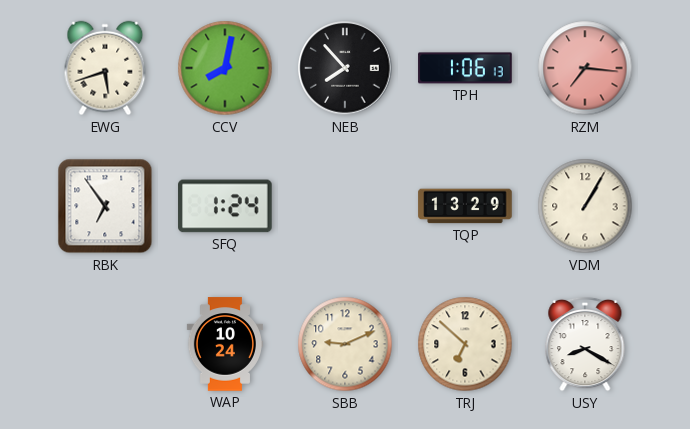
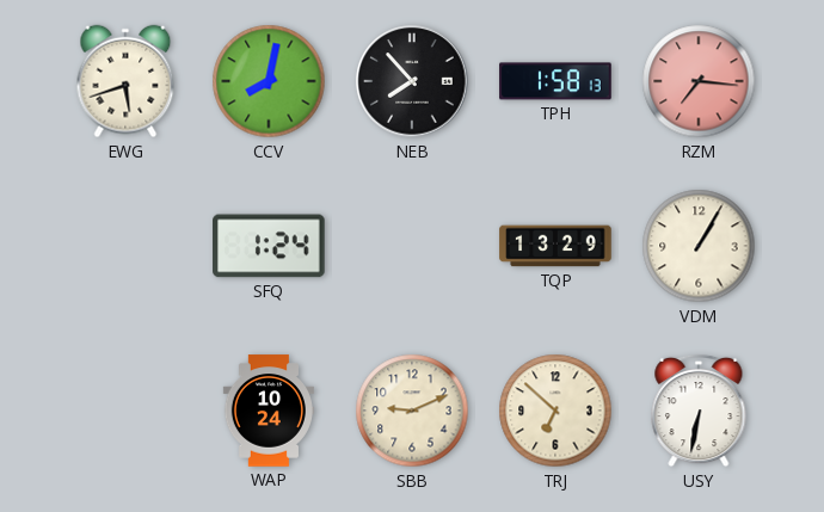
TPH: 1:06 -> 1:58 (555, 81)
RBK: 6:54 -> none (105, 206)
USY: 8:20 -> 6:32 (699, 411)
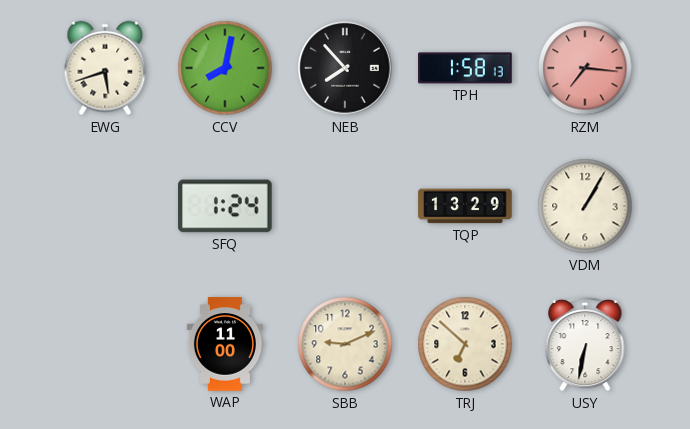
WAP: 10:24 -> 11:00 (225, 344)
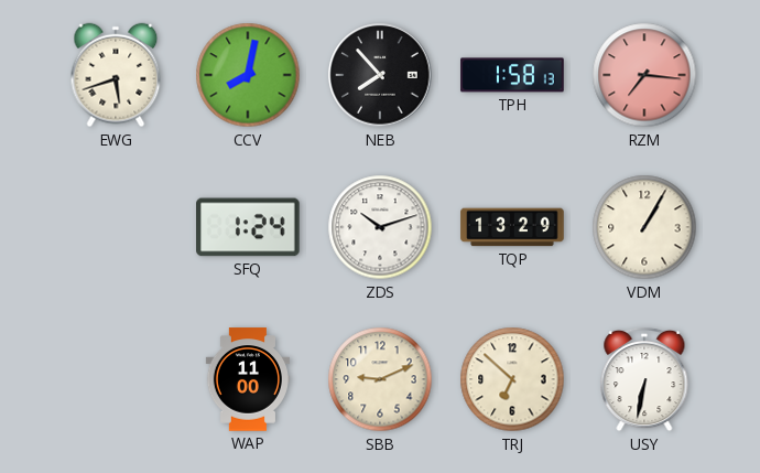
ZDS: none -> 10:12 (380, 227)
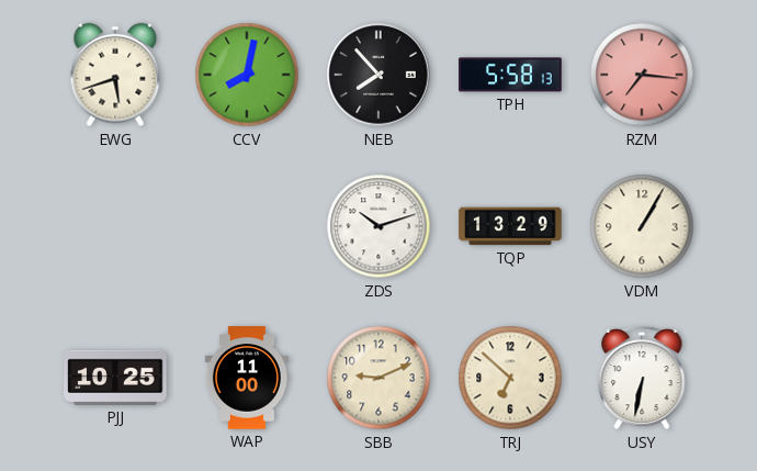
TPH: 1:58 -> 5:58 (510, 75)
SFQ: 1:24 -> none (248, 227)
PJJ: none -> 10:25 (115, 378)
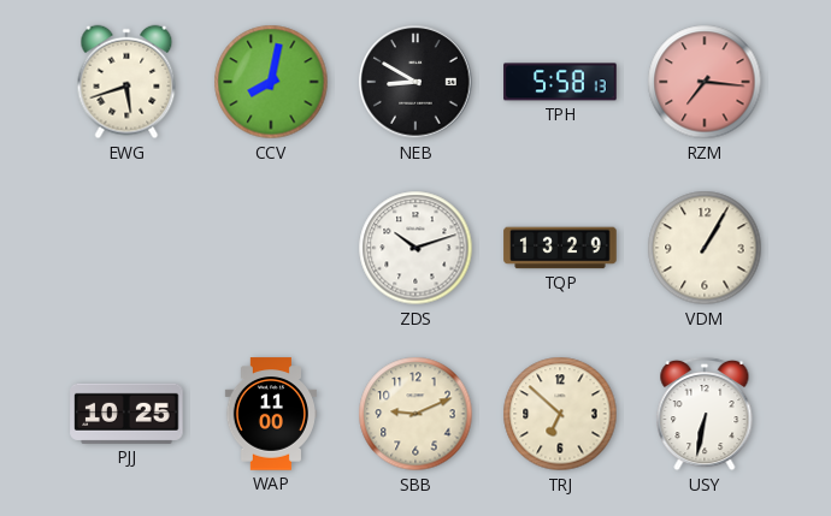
NEB: 7:53 -> 8:50 (415, 82)
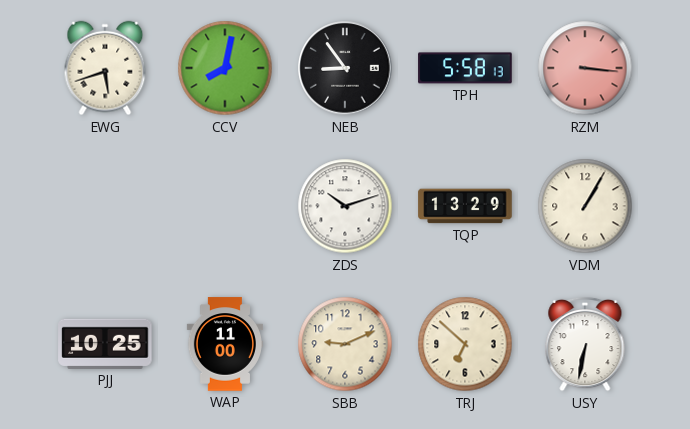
NEB: 8:50 -> 8:54 (345, 68)
RZM: 7:16 -> 3:16 (585, 68)
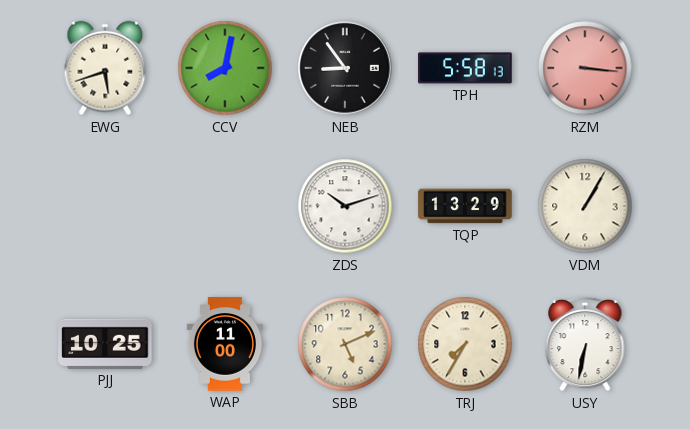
SBB: 9:11 -> 5:11 (345, 344)
TRJ: 6:52 -> 7:35 (465, 344)
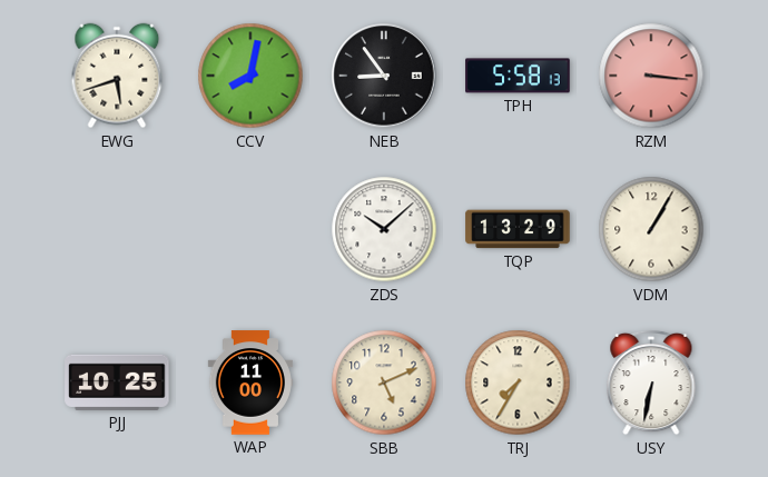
ZDS: 10:12 -> 10:08 (384, 229)
